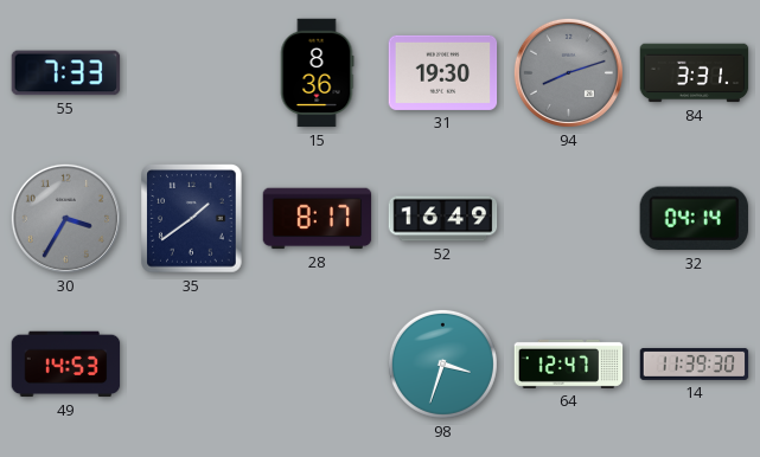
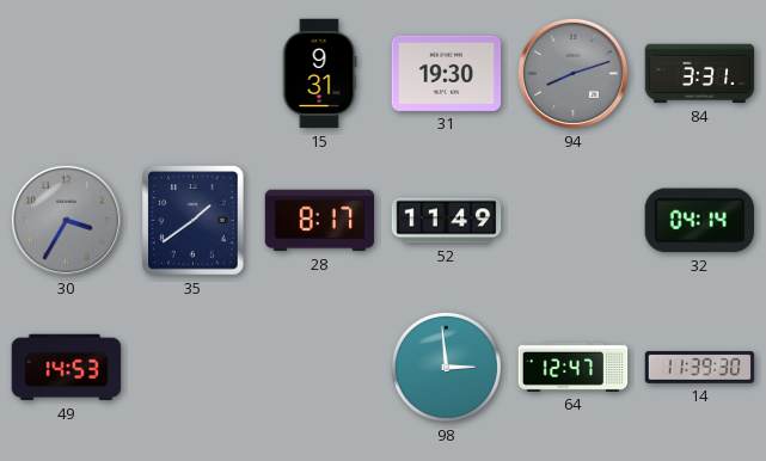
55: 7:33 -> none (66, 73)
15: 8:36 -> 9:31 (319, 74)
52: 16:49 -> 11:49 (447, 221)
98: 3:33 -> 2:59 (446, 367)
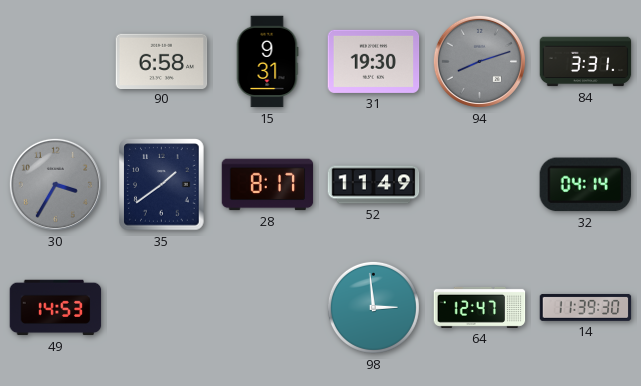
90: none -> 6:58 (162, 61)
